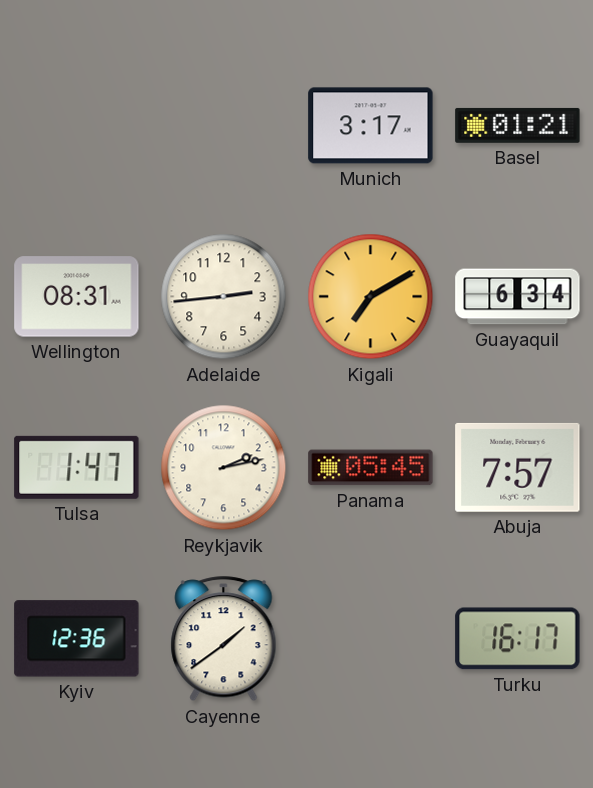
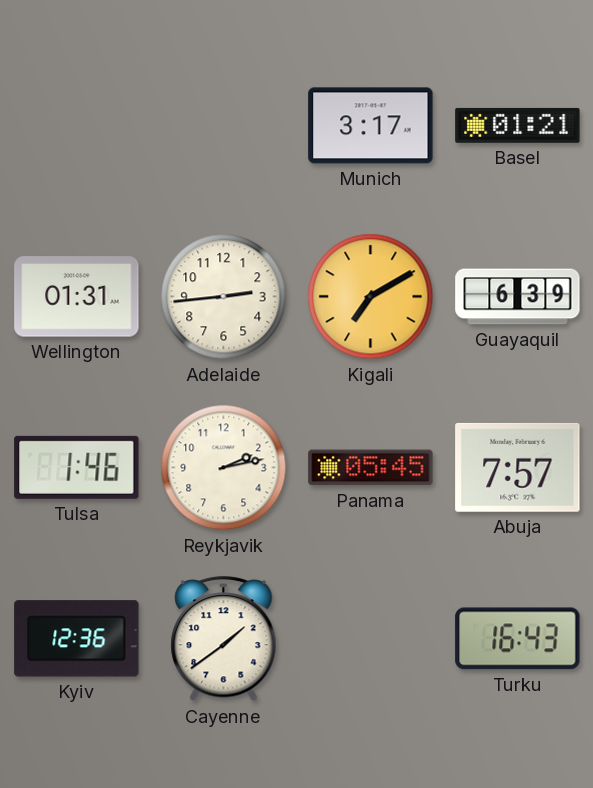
Wellington: 08:31 -> 01:31 (77, 297)
Guayaquil: 6:34 -> 6:39 (518, 297)
Tulsa: 1:47 -> 1:46 (77, 467)
Turku: 16:17 -> 16:43 (518, 639)
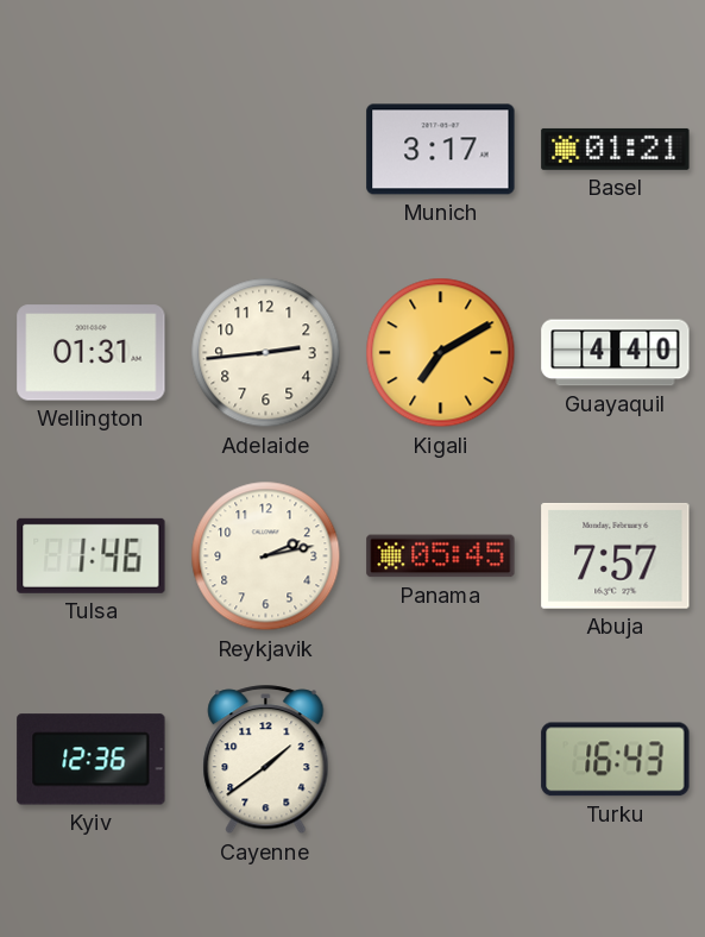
Guayaquil: 6:39 -> 4:40 (616, 353)
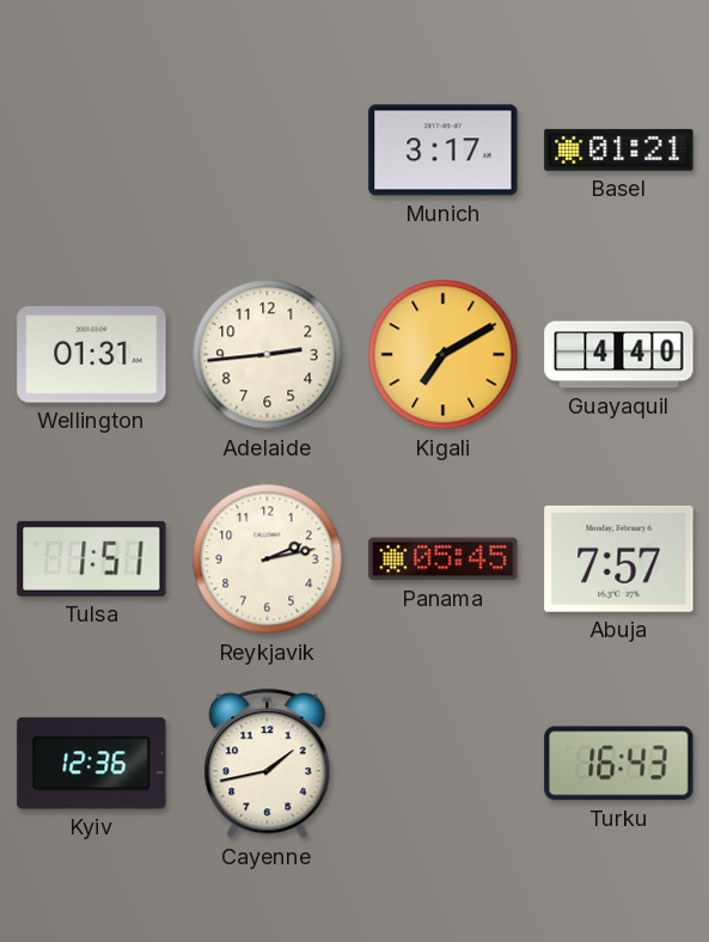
Tulsa: 1:46 -> 1:51 (92, 558)
Cayenne: 1:39 -> 1:43 (268, 764)
